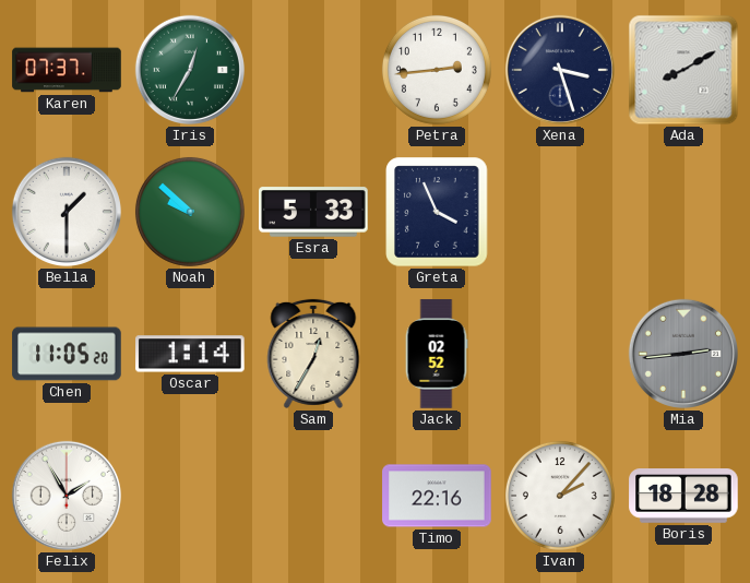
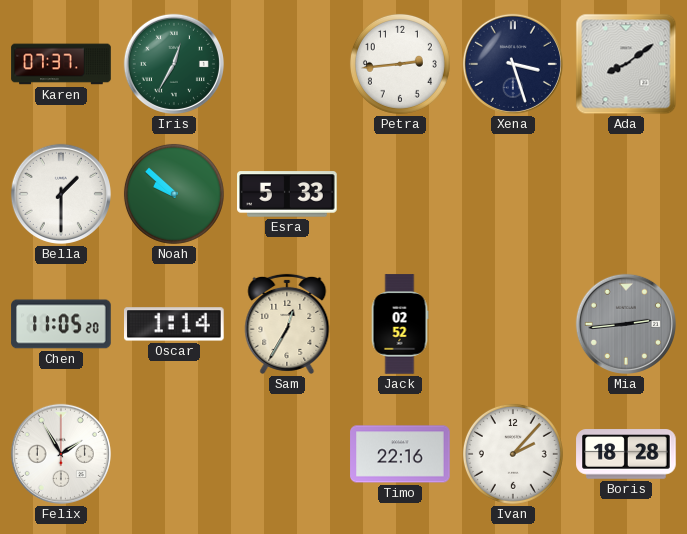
Ada: 8:10 -> 8:09 (626, 64)
Greta: 3:56 -> none (437, 212)
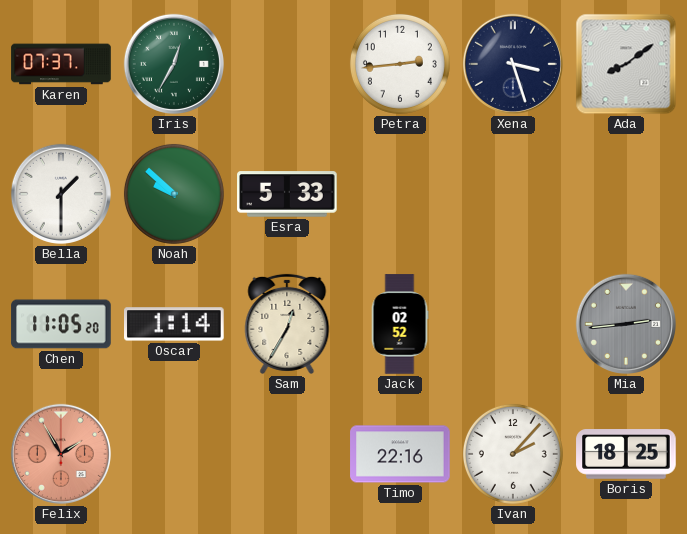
Felix dial: white -> salmon (61, 454)
Boris: 18:28 -> 18:25 (626, 454)
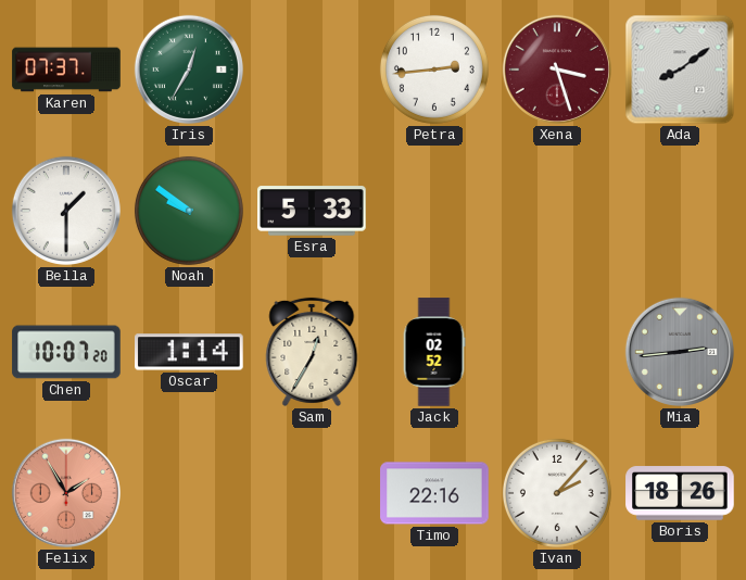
Xena dial: navy -> burgundy (557, 70)
Noah: 9:52 -> 9:51 (189, 211)
Chen: 11:05 -> 10:07 (66, 352)
Boris: 18:25 -> 18:26 (680, 493)
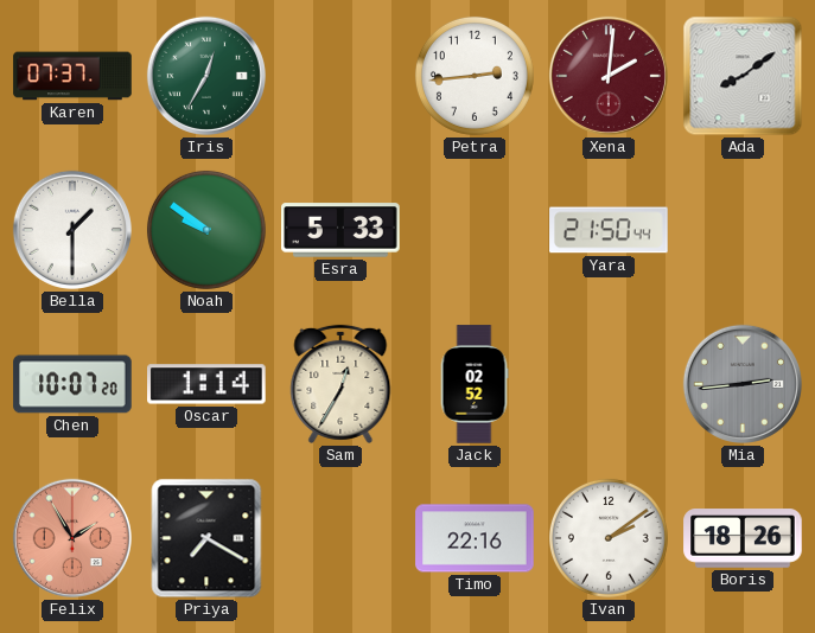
Xena: 3:27 -> 2:01 (609, 76)
Yara: none -> 21:50 (609, 230)
Priya: none -> 7:20 (206, 538)
Ivan: 2:07 -> 2:09 (609, 538)
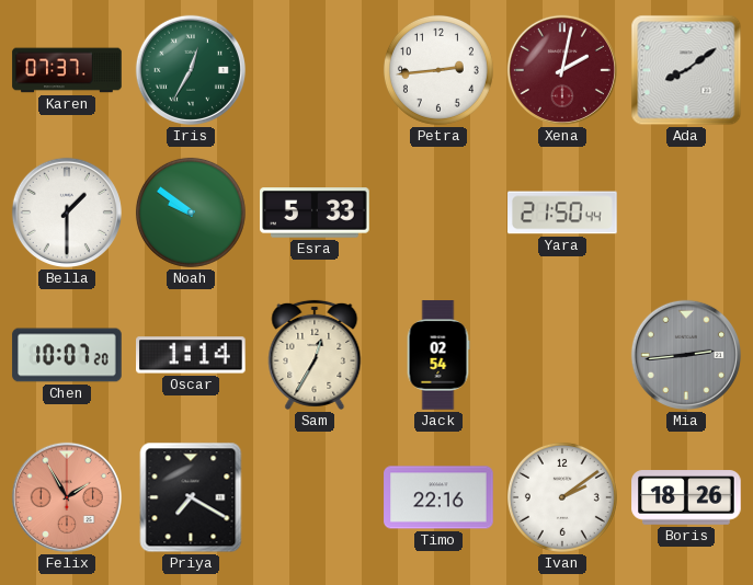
Xena: 2:01 -> 2:02 (562, 70)
Jack: 02:52 -> 02:54 (438, 355)
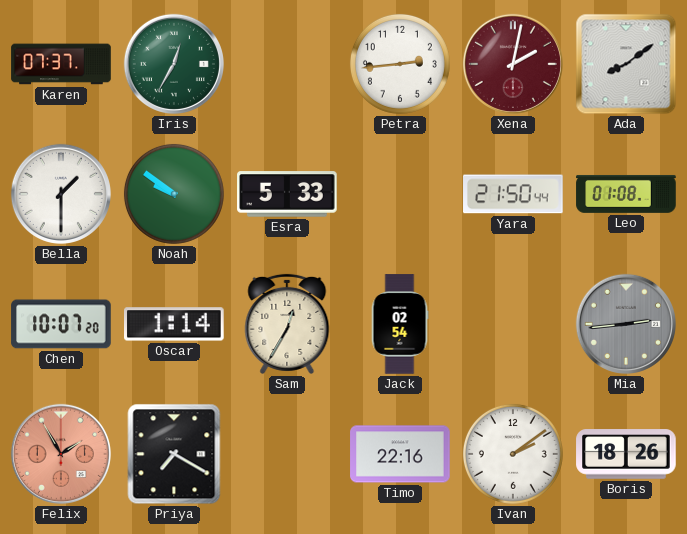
Leo: none -> 01:08 (626, 194)
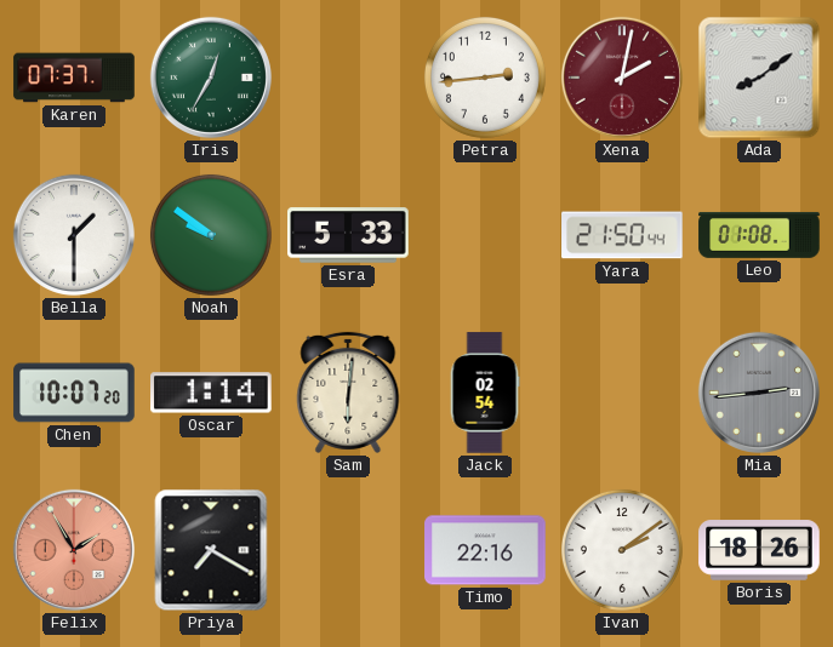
Sam: 12:35 -> 6:01 (348, 393)
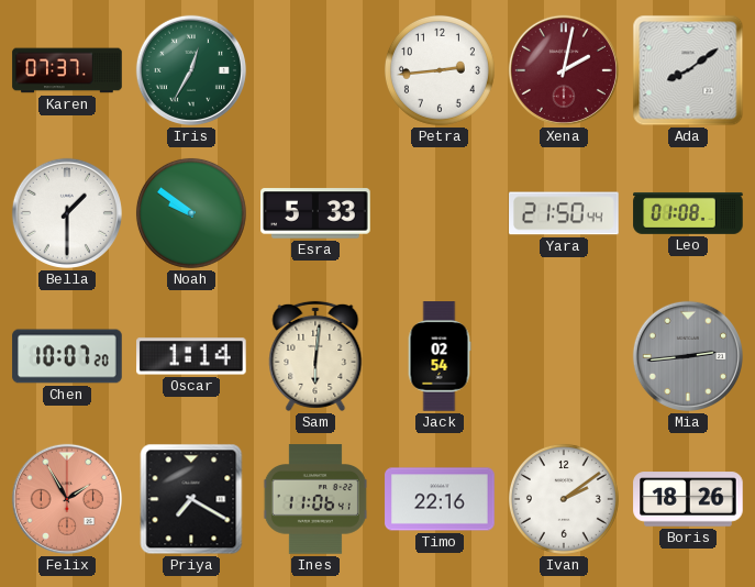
Ines: none -> 11:06 (315, 499)
